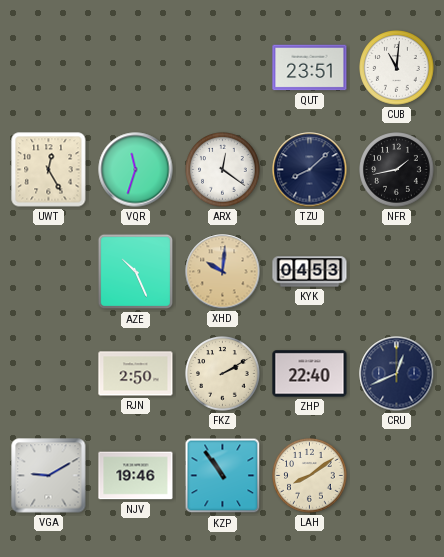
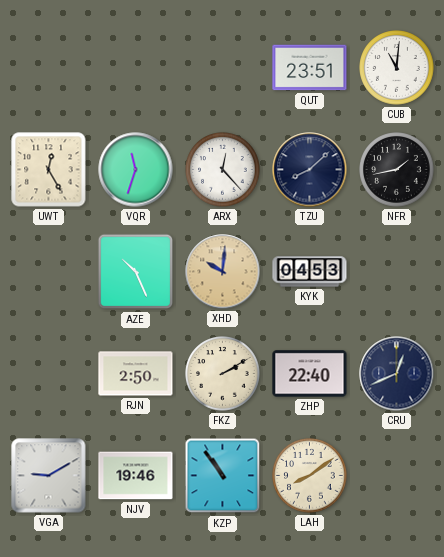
ARX: 12:21 -> 12:23 (223, 170)
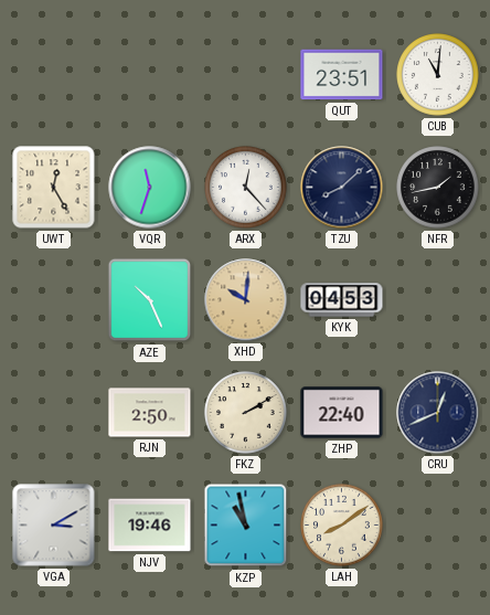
VGA: 9:10 -> 3:10 (54, 526)
KZP: 10:54 -> 10:58 (246, 526)
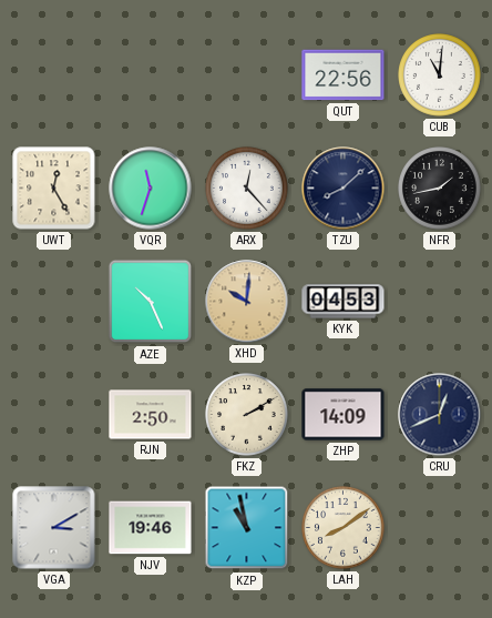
QUT: 23:51 -> 22:56 (344, 75)
ZHP: 22:40 -> 14:09 (344, 415)
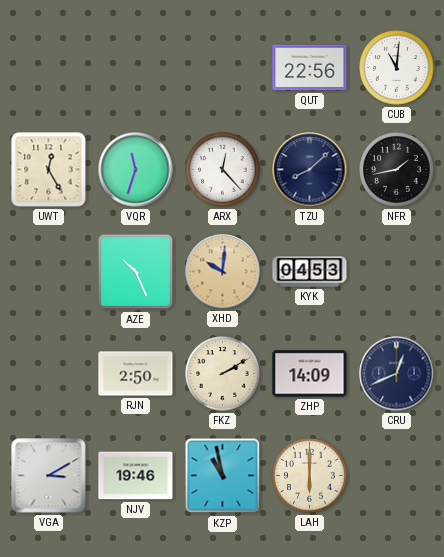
LAH: 8:09 -> 6:00 (310, 476)
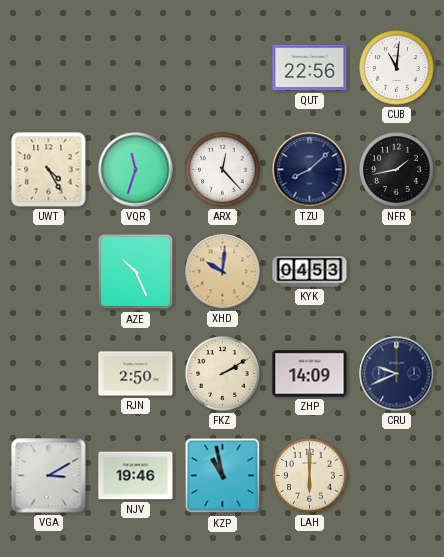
UWT: 12:25 -> 4:25 (49, 170)
CRU: 12:41 -> 9:41 (397, 374)
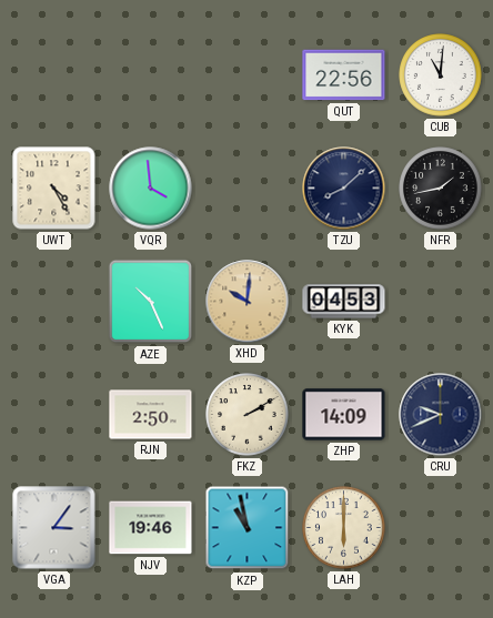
VQR: 11:33 -> 3:59 (151, 189)
ARX: 12:23 -> none (223, 170)
VGA: 3:10 -> 3:06 (54, 528)
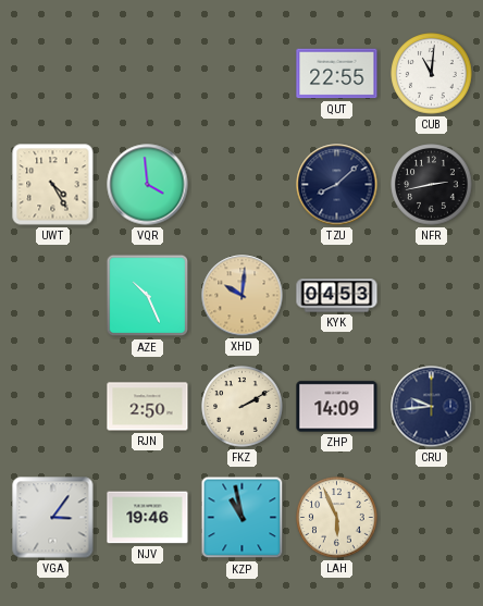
QUT: 22:56 -> 22:55 (337, 74)
NFR: 1:43 -> 2:43 (432, 185)
CRU: 9:41 -> 9:44 (432, 407)
LAH: 6:00 -> 5:56 (337, 518)
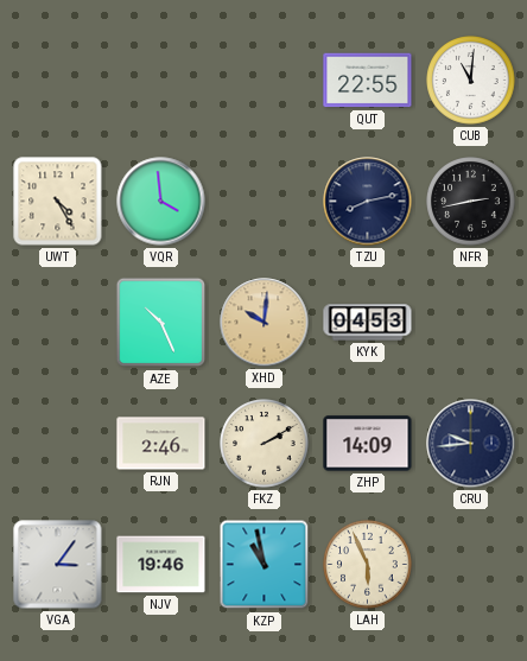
TZU: 8:08 -> 8:13 (368, 202)
RJN: 2:50 -> 2:46 (161, 444)
